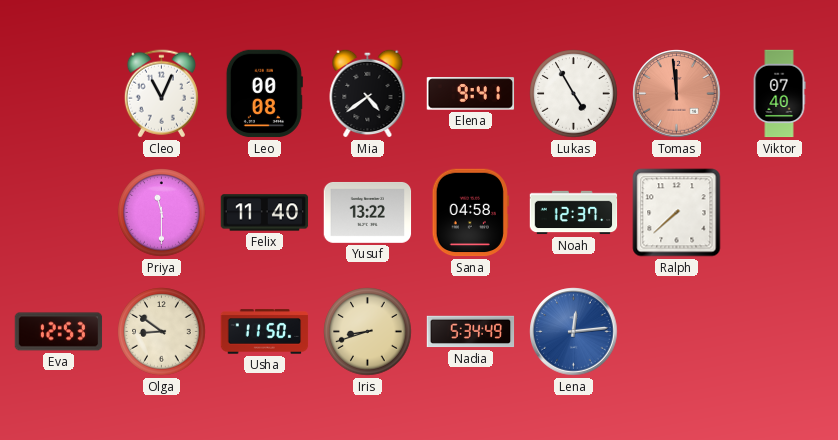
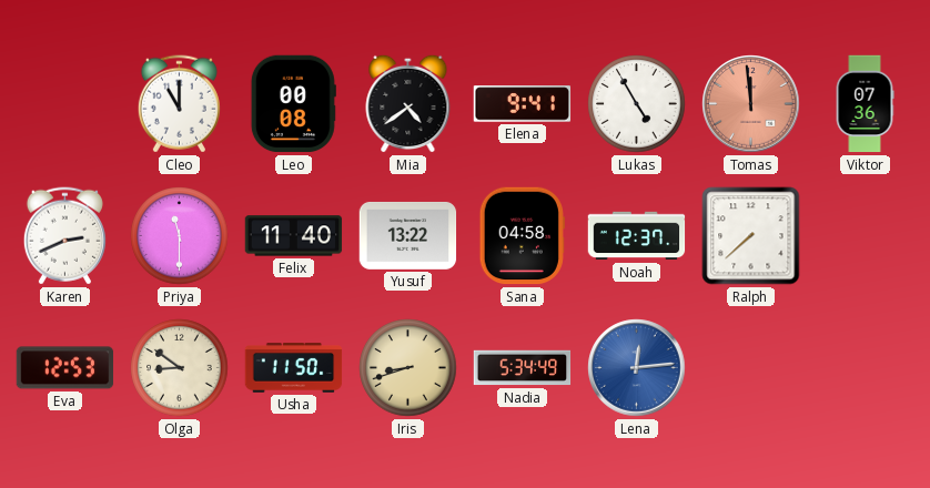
Cleo: 11:04 -> 11:00 (179, 104)
Viktor: 07:40 -> 07:36 (865, 104)
Karen: none -> 2:41 (64, 236)
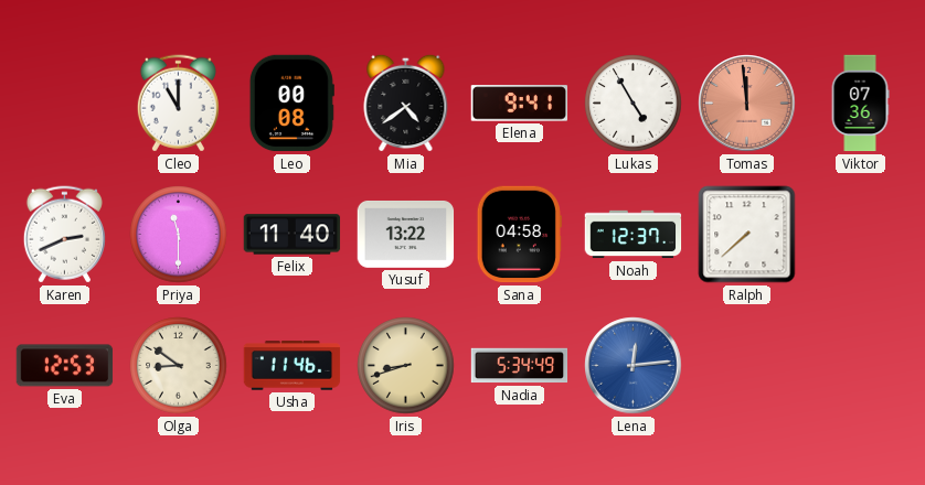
Usha: 11:50 -> 11:46 (293, 366)
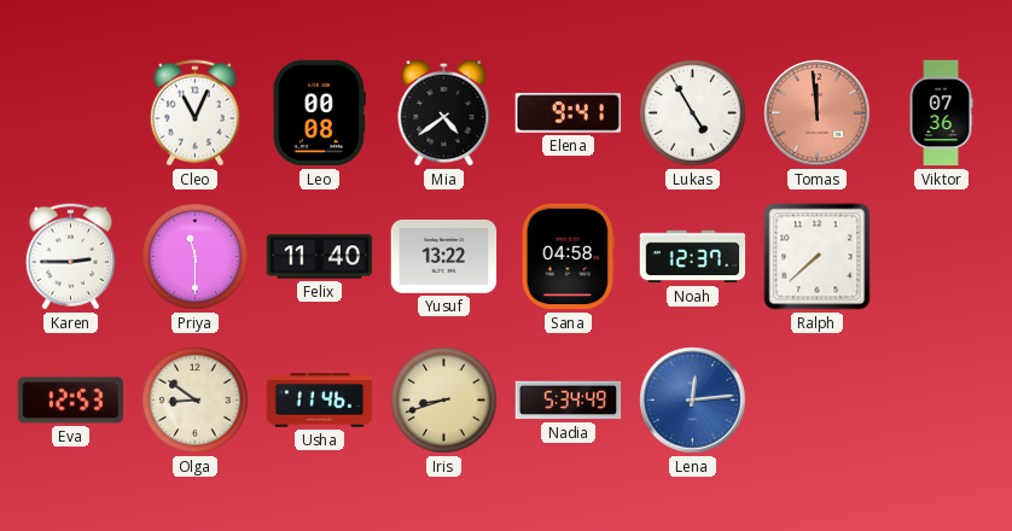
Cleo: 11:00 -> 11:04 (194, 113)
Karen: 2:41 -> 2:45 (70, 257)
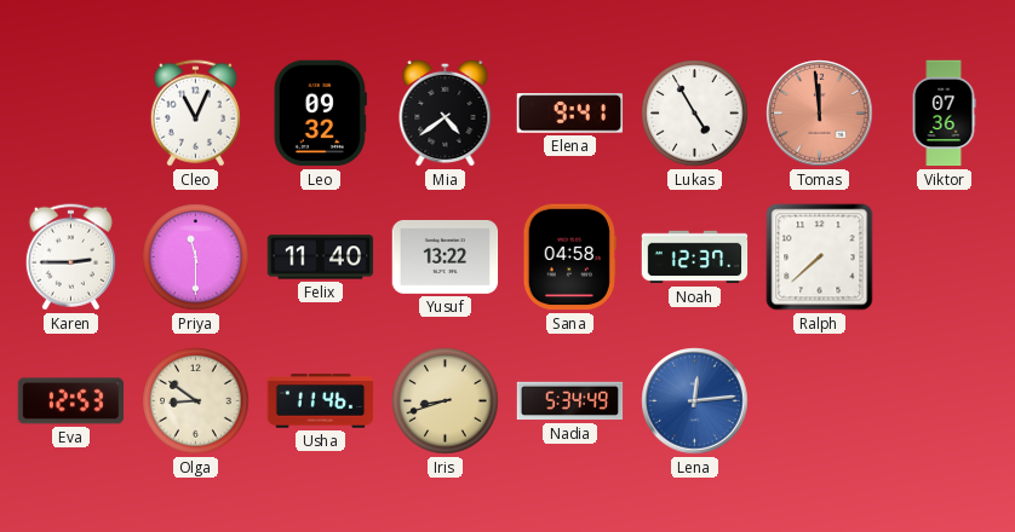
Leo: 00:08 -> 09:32 (320, 114)
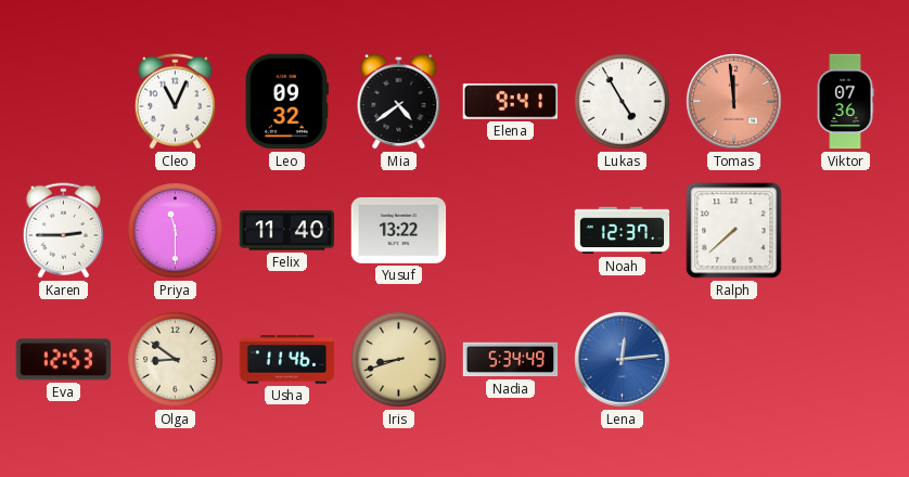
Sana: 04:58 -> none (569, 258)
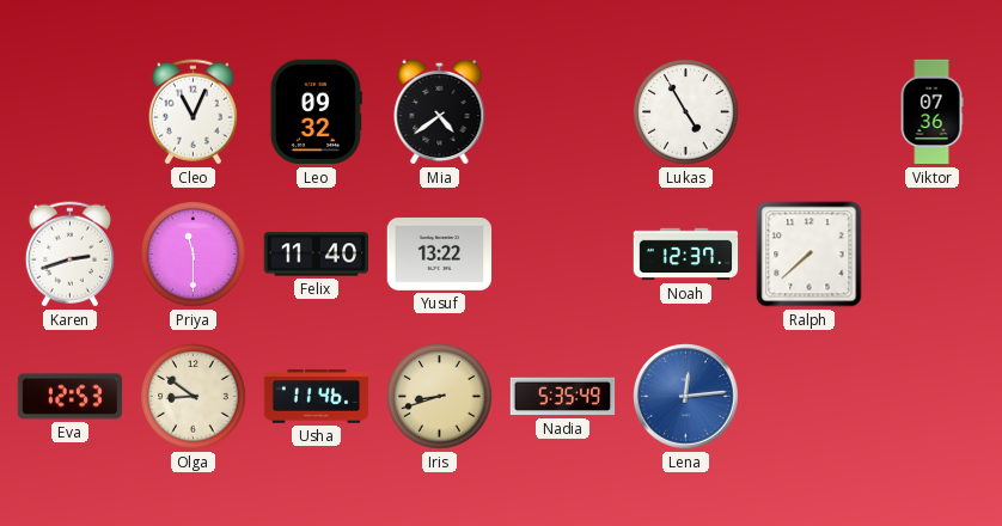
Elena: 9:41 -> none (511, 102)
Tomas: 11:59 -> none (734, 102)
Karen: 2:45 -> 2:42 (69, 255)
Nadia: 5:34 -> 5:35 (563, 397)
